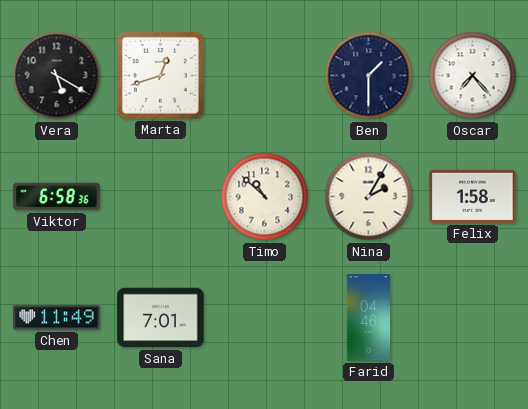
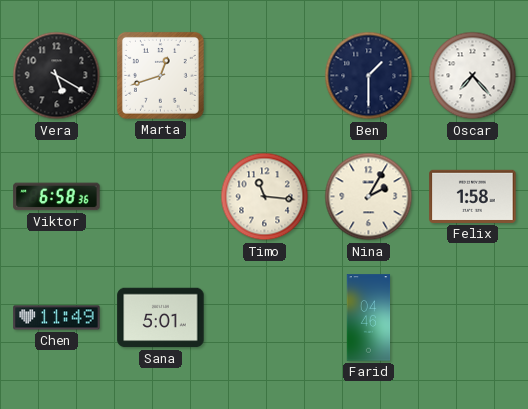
Timo: 10:52 -> 11:16 (265, 197)
Sana: 7:01 -> 5:01 (161, 318)
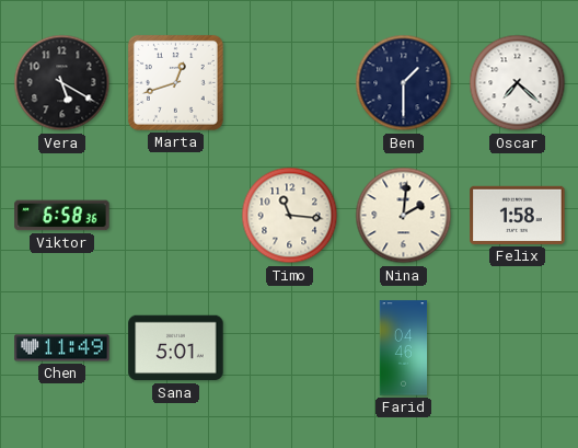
Oscar: 7:23 -> 7:22 (518, 83)
Nina: 2:05 -> 2:01 (404, 216)
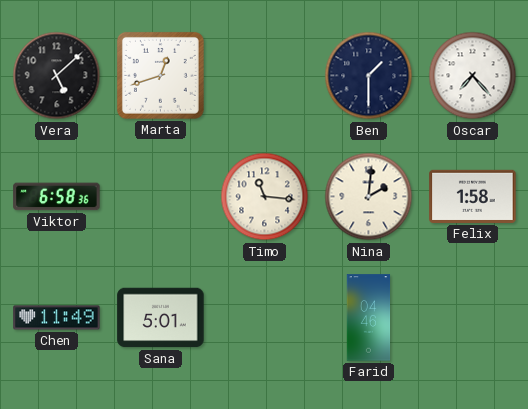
Vera: 5:20 -> 5:08 (57, 76)
Oscar: 7:22 -> 7:23 (473, 76)
